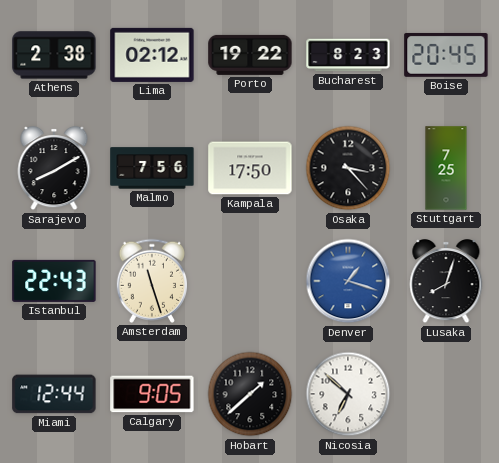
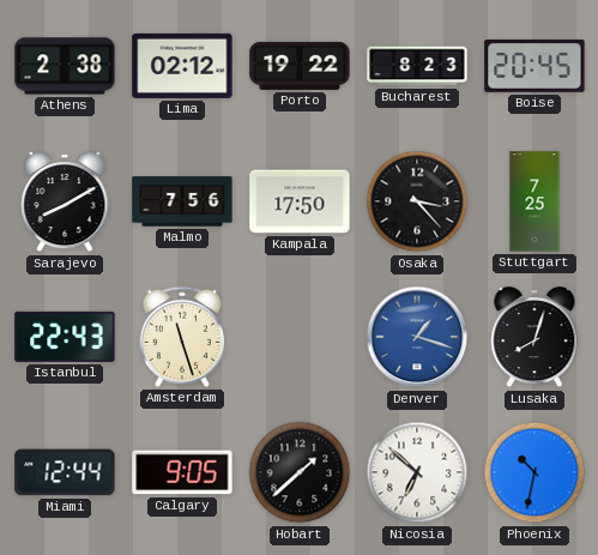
Phoenix: none -> 10:32 (534, 472)
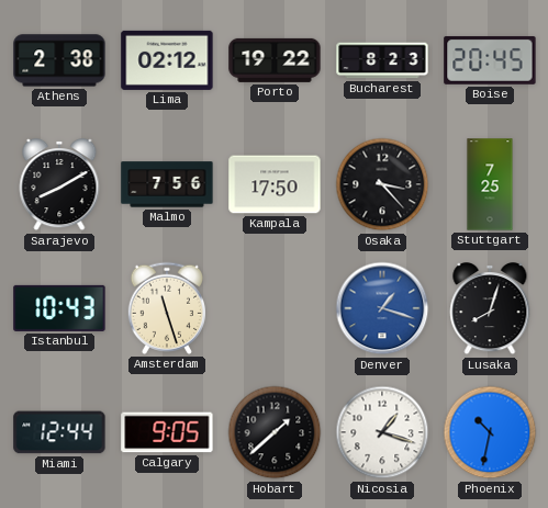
Istanbul: 22:43 -> 10:43 (59, 308)
Nicosia: 6:52 -> 1:18 (382, 432)
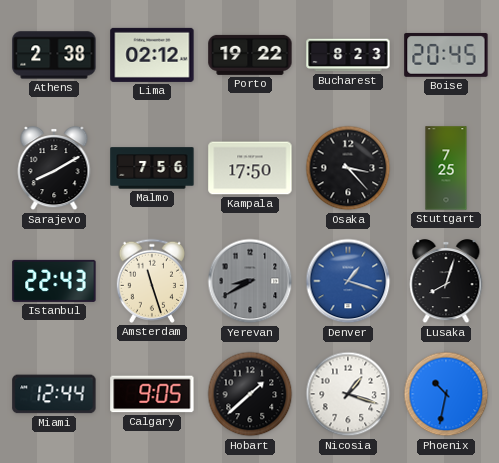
Istanbul: 10:43 -> 22:43 (54, 281)
Yerevan: none -> 8:40 (250, 281)
